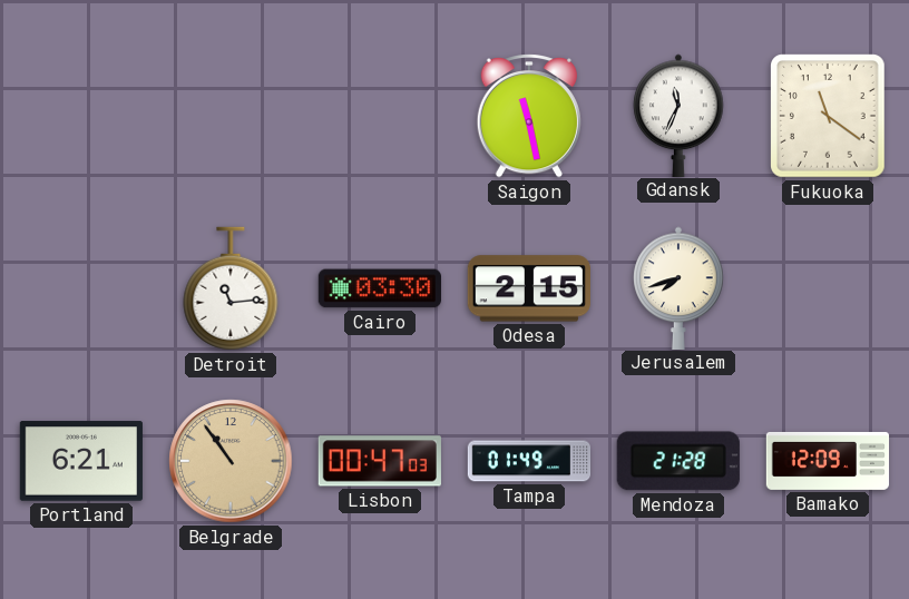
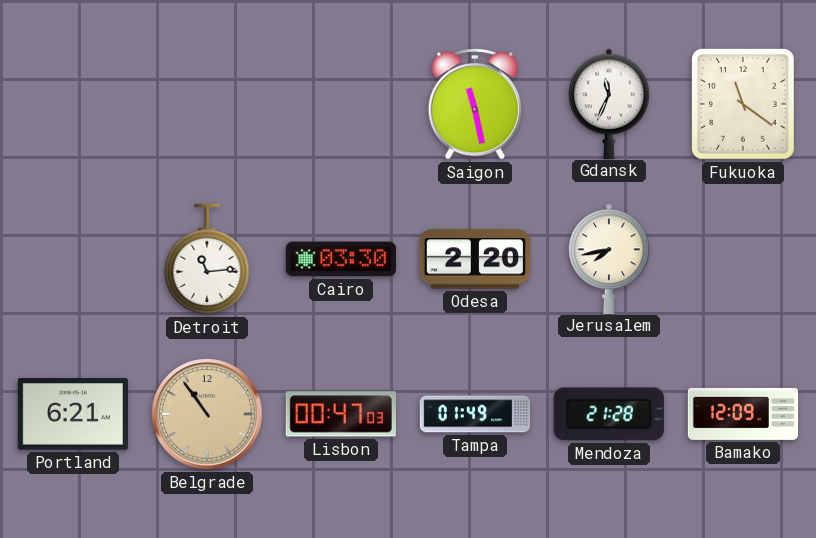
Odesa: 2:15 -> 2:20 (475, 259)
Jerusalem: 7:42 -> 7:43 (609, 258)
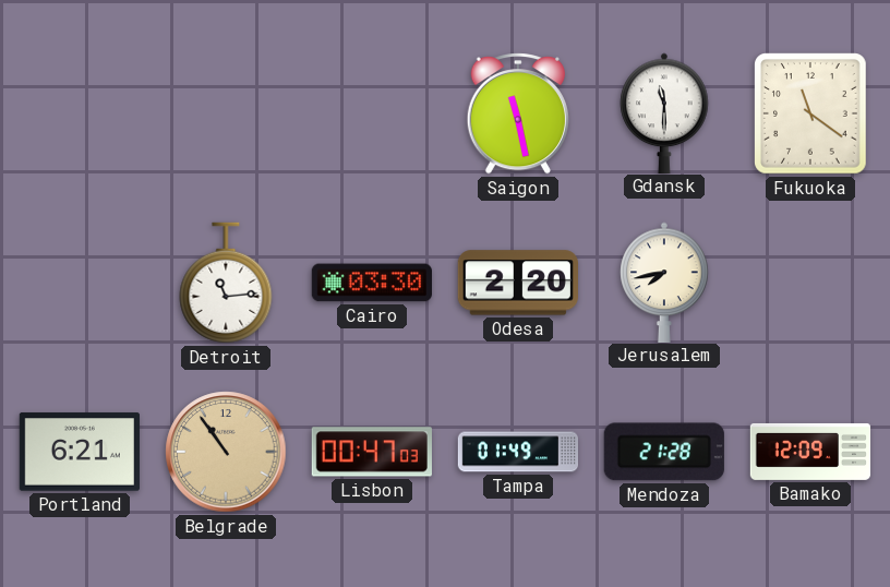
Gdansk: 11:34 -> 11:30 (664, 112)
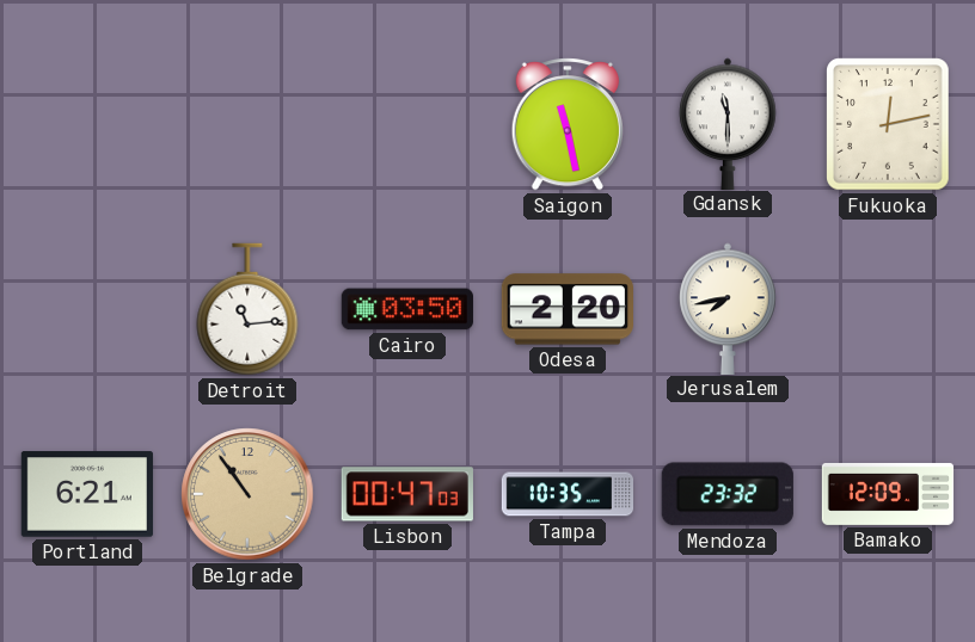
Fukuoka: 11:21 -> 12:13 (889, 124)
Cairo: 03:30 -> 03:50 (406, 309)
Tampa: 01:49 -> 10:35 (566, 494)
Mendoza: 21:28 -> 23:32 (728, 494)
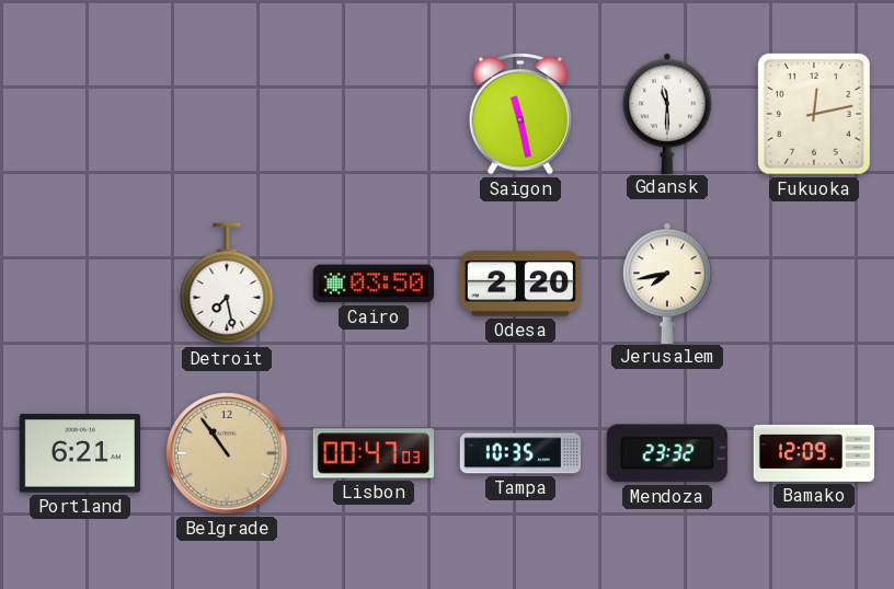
Detroit: 11:14 -> 7:28 (227, 284)
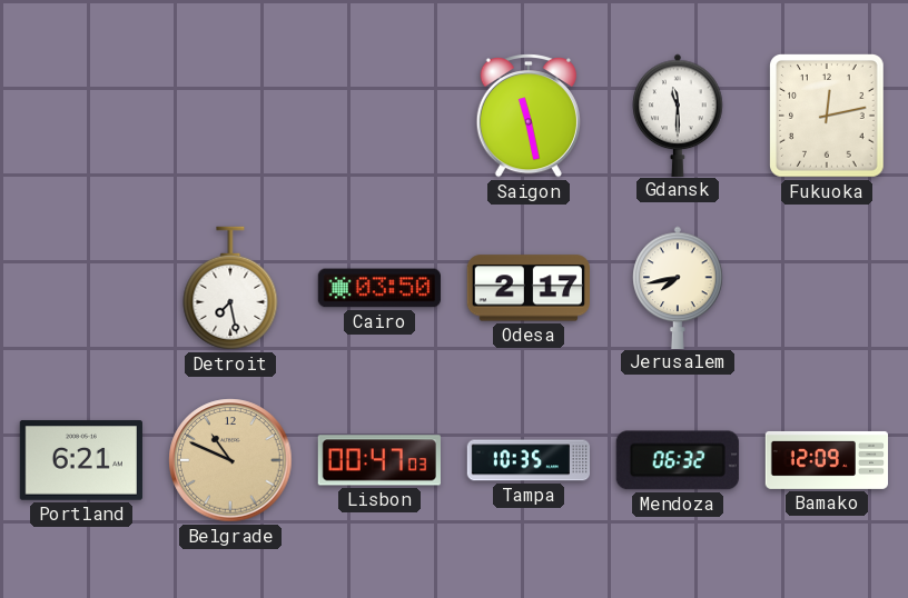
Odesa: 2:20 -> 2:17 (529, 288)
Belgrade: 10:54 -> 10:49 (230, 460)
Mendoza: 23:32 -> 06:32 (678, 460)
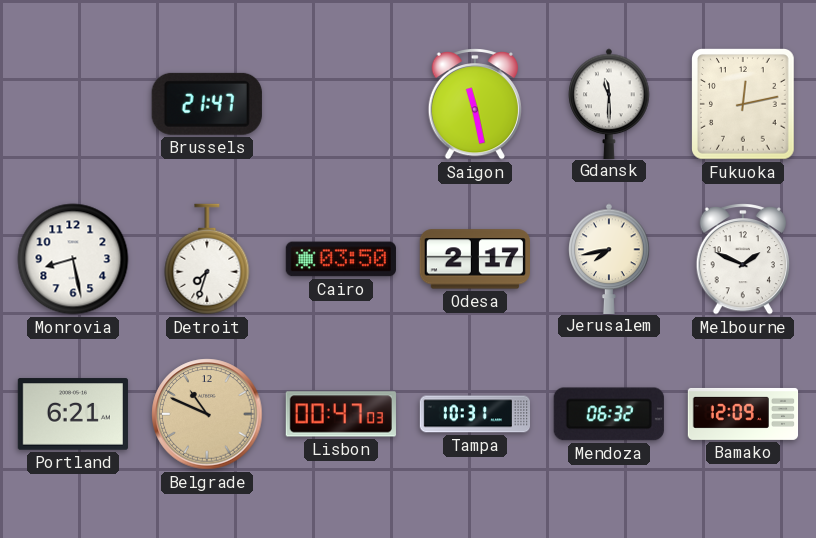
Brussels: none -> 21:47 (207, 104)
Monrovia: none -> 8:28 (73, 259)
Detroit: 7:28 -> 7:33 (207, 259)
Melbourne: none -> 1:49 (742, 259)
Tampa: 10:35 -> 10:31 (474, 414)
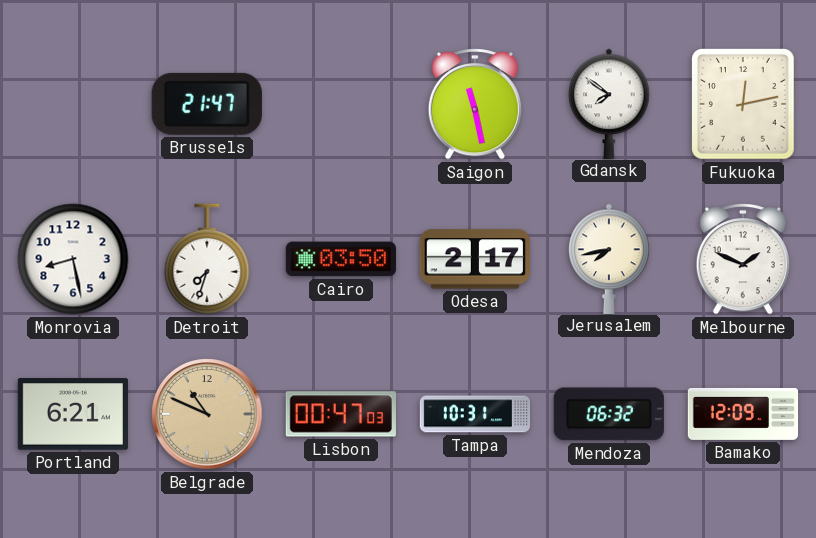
Gdansk: 11:30 -> 7:51 (609, 103)
